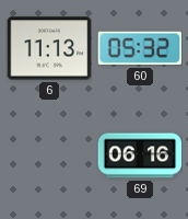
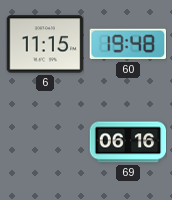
6: 11:13 -> 11:15 (45, 44)
60: 05:32 -> 19:48 (128, 44)
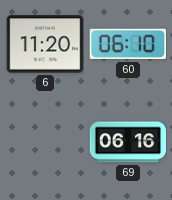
6: 11:15 -> 11:20 (45, 44)
60: 19:48 -> 06:10 (128, 44)
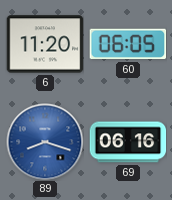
60: 06:10 -> 06:05 (128, 44)
89: none -> 8:18 (45, 142)
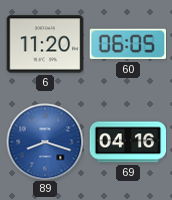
69: 06:16 -> 04:16 (128, 142)
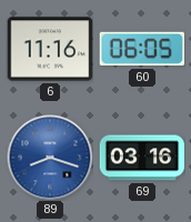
6: 11:20 -> 11:16 (50, 49)
69: 04:16 -> 03:16 (142, 158)
